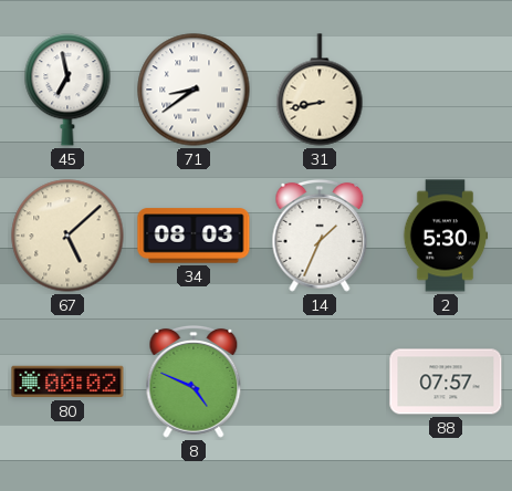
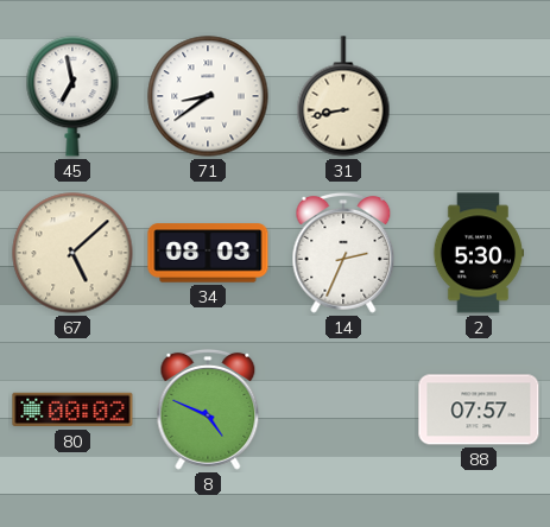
14: 1:34 -> 2:34 (343, 253)
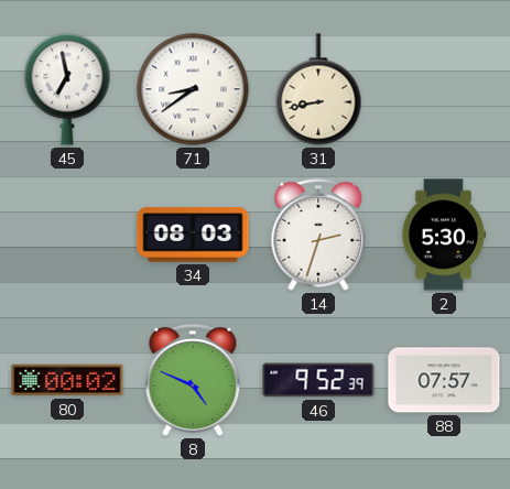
67: 5:08 -> none (72, 253)
14: 2:34 -> 2:33 (318, 235)
46: none -> 9:52 (318, 380)
